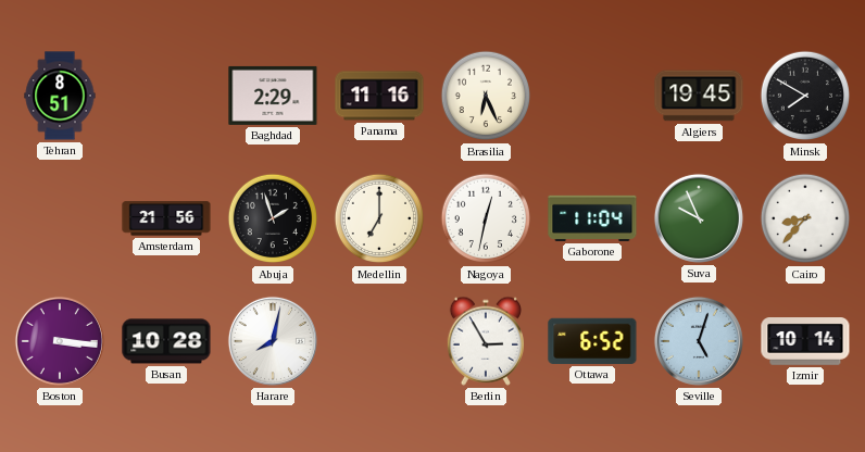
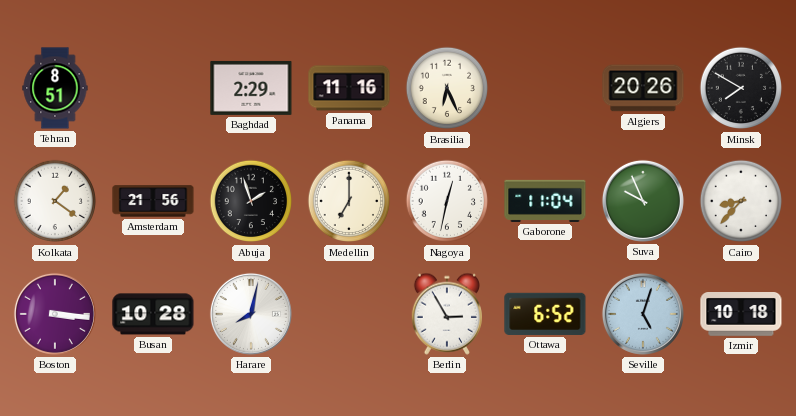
Algiers: 19:45 -> 20:26 (643, 88)
Kolkata: none -> 1:21 (55, 201)
Izmir: 10:14 -> 10:18 (741, 315)
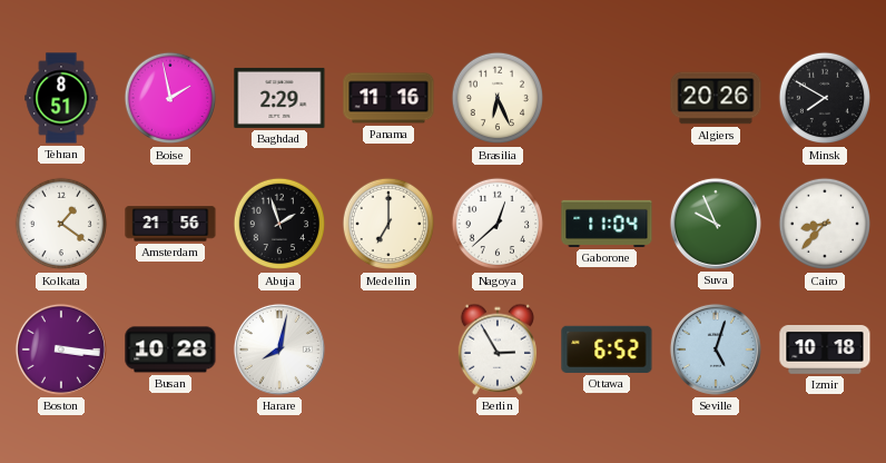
Boise: none -> 1:58 (170, 98)
Nagoya: 12:32 -> 12:38 (498, 224)
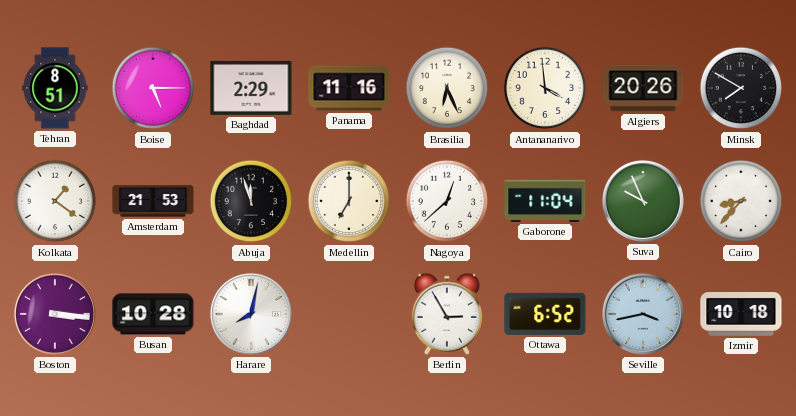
Boise: 1:58 -> 5:15 (153, 88)
Antananarivo: none -> 3:59 (545, 88)
Amsterdam: 21:56 -> 21:53 (153, 201)
Abuja: 1:57 -> 11:57 (251, 201)
Seville: 5:03 -> 3:43 (643, 314)
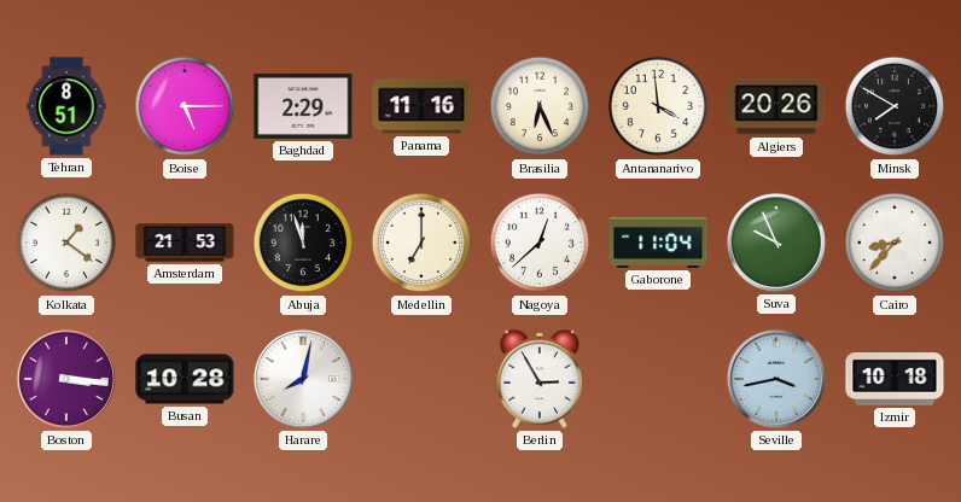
Ottawa: 6:52 -> none (545, 314)
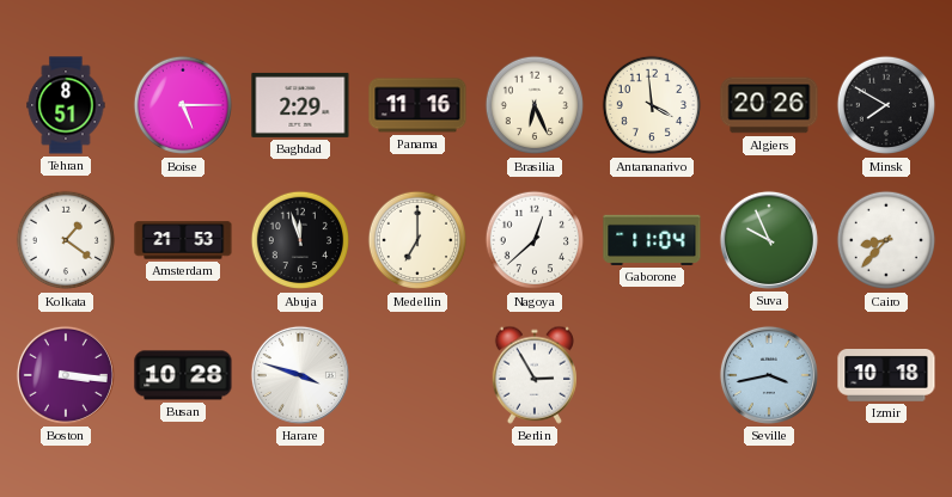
Harare: 8:02 -> 3:48 (300, 375)
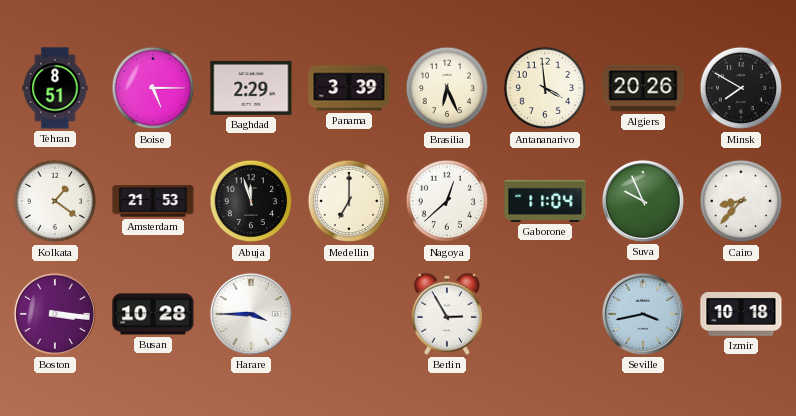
Panama: 11:16 -> 3:39 (349, 88)
Harare: 3:48 -> 3:45 (251, 314)
